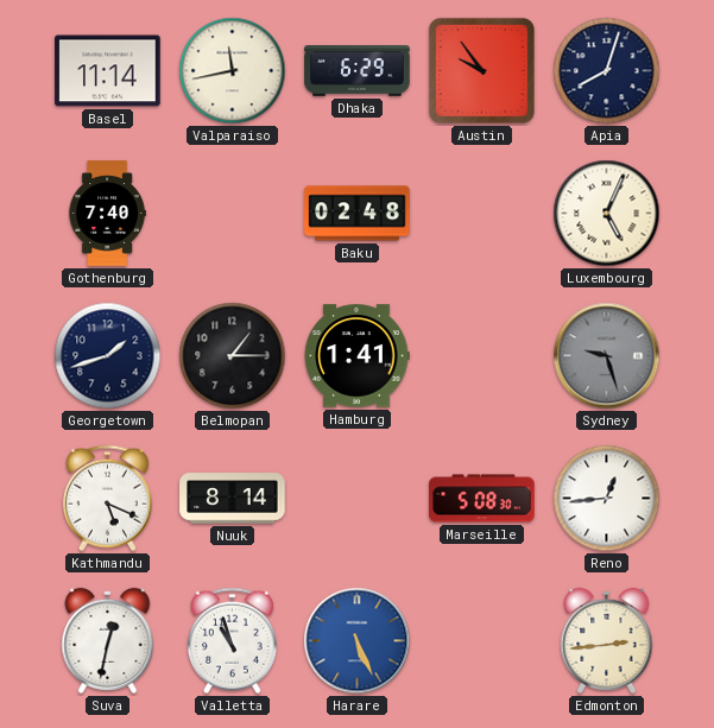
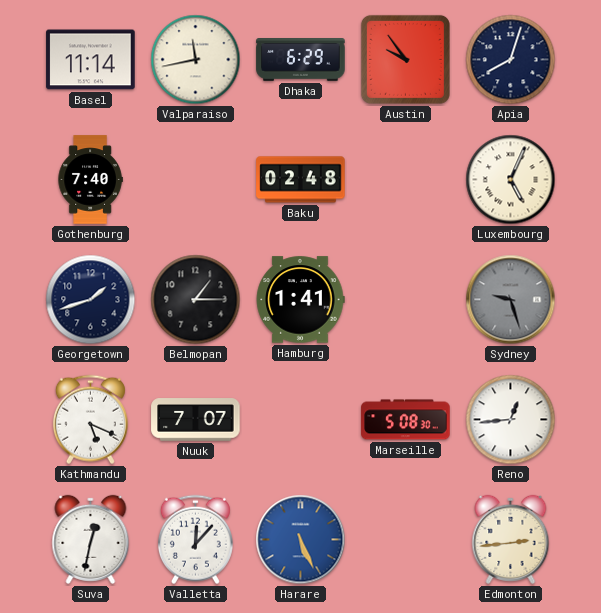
Nuuk: 8:14 -> 7:07 (196, 420)
Valletta: 10:57 -> 12:07 (195, 540)
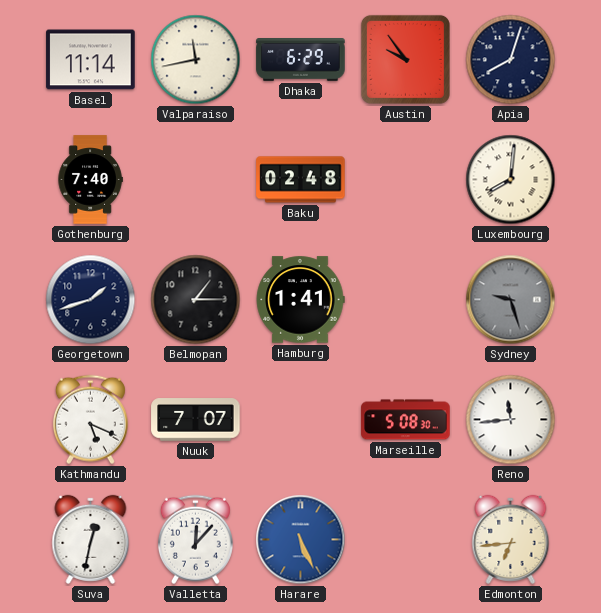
Luxembourg: 5:04 -> 8:01 (511, 180)
Reno: 12:44 -> 11:44 (511, 420)
Edmonton: 2:44 -> 6:44 (511, 539)
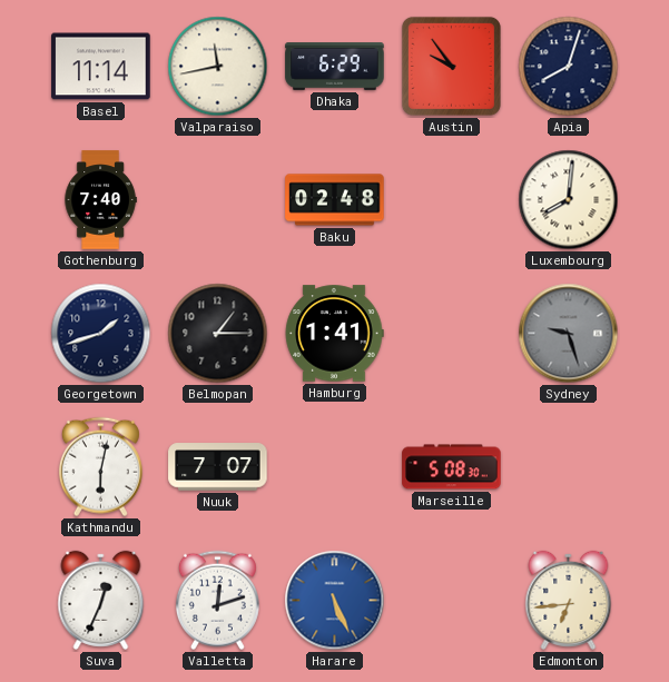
Kathmandu: 5:19 -> 6:02 (100, 467)
Reno: 11:44 -> none (511, 420)
Suva: 12:32 -> 12:34 (101, 600)
Valletta: 12:07 -> 12:12 (217, 601)
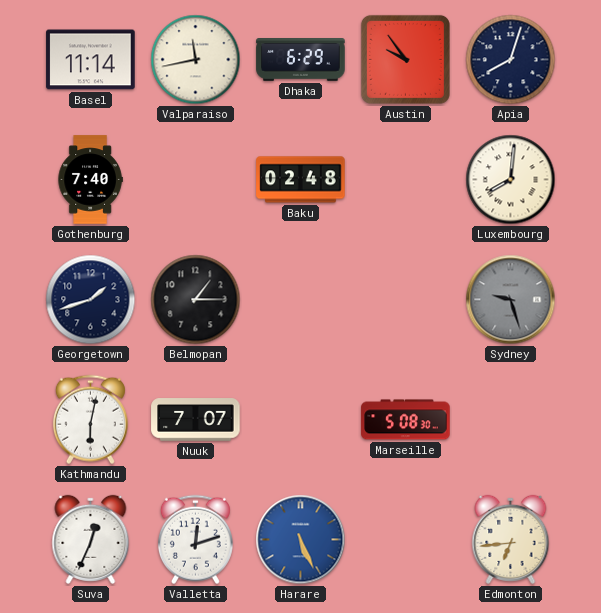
Hamburg: 1:41 -> none (334, 334)
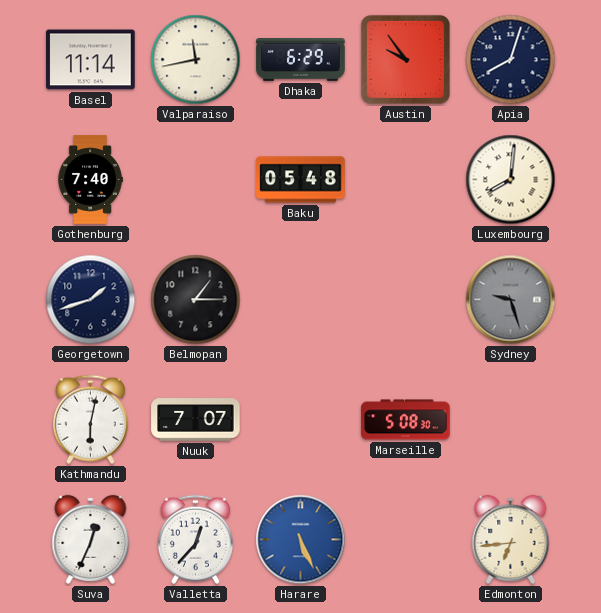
Baku: 02:48 -> 05:48 (301, 180)
Valletta: 12:12 -> 12:37 (195, 540)
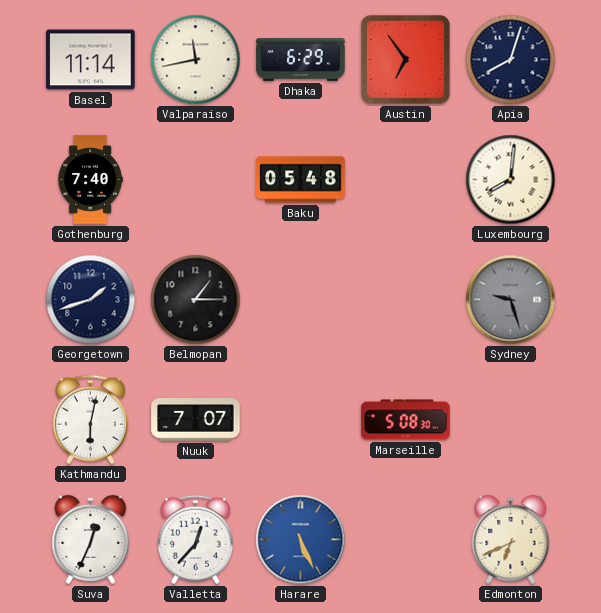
Austin: 9:54 -> 6:54 (405, 59)
Edmonton: 6:44 -> 6:41 (511, 539)
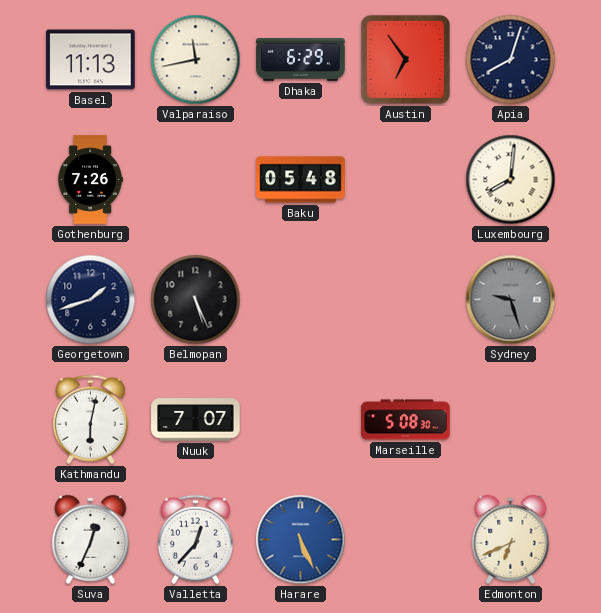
Basel: 11:14 -> 11:13 (91, 60)
Gothenburg: 7:40 -> 7:26 (90, 180)
Belmopan: 1:15 -> 5:26 (196, 300)
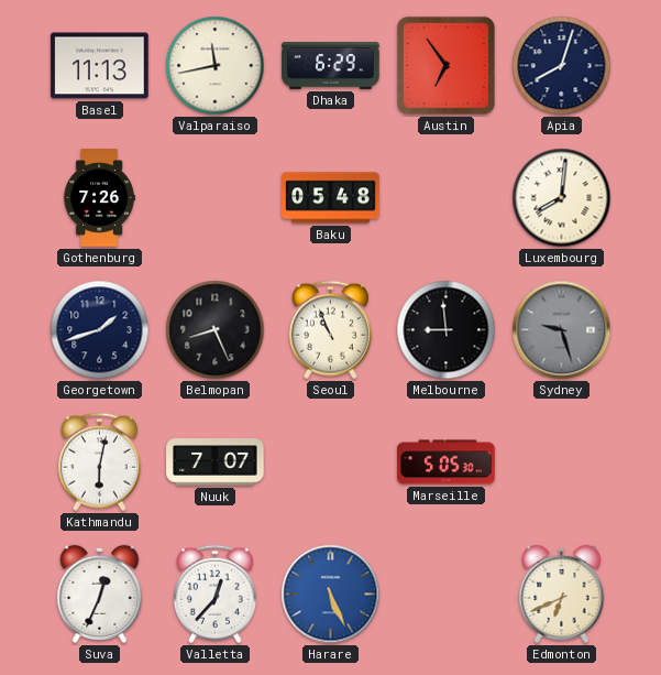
Belmopan: 5:26 -> 8:26 (216, 330)
Seoul: none -> 10:56 (330, 330)
Melbourne: none -> 8:59 (447, 330)
Marseille: 5:08 -> 5:05 (447, 462)
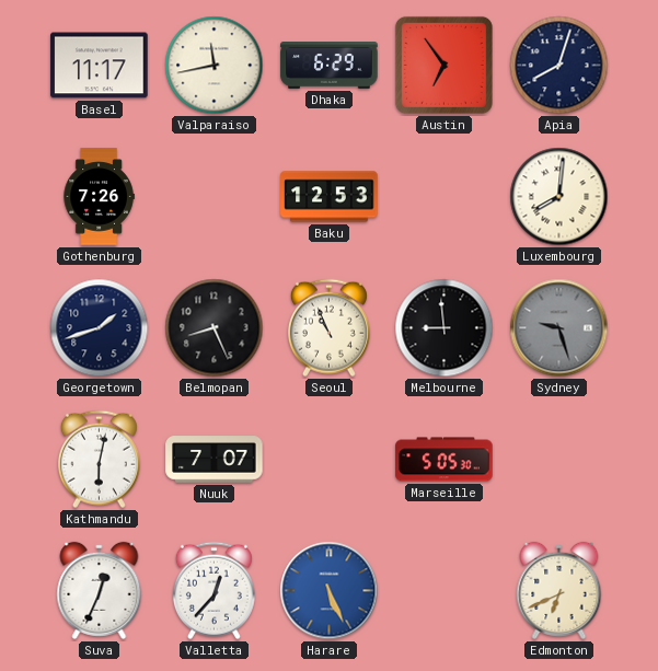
Basel: 11:13 -> 11:17 (100, 66)
Baku: 05:48 -> 12:53 (330, 197)
